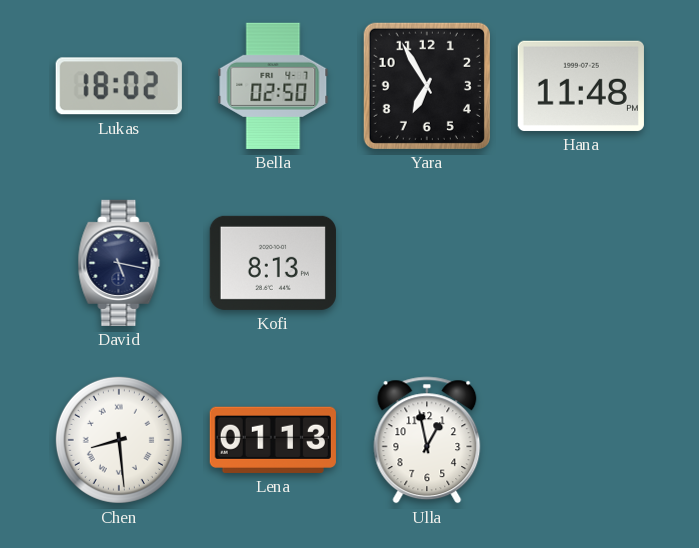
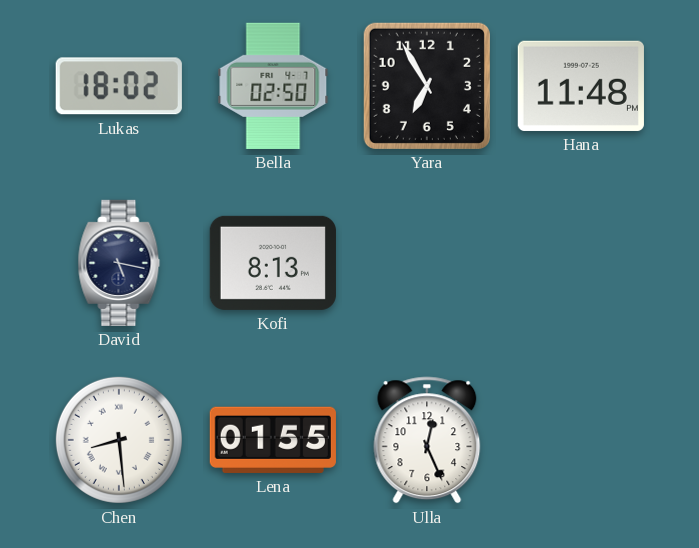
Lena: 01:13 -> 01:55 (273, 440)
Ulla: 12:58 -> 12:26 (427, 440)
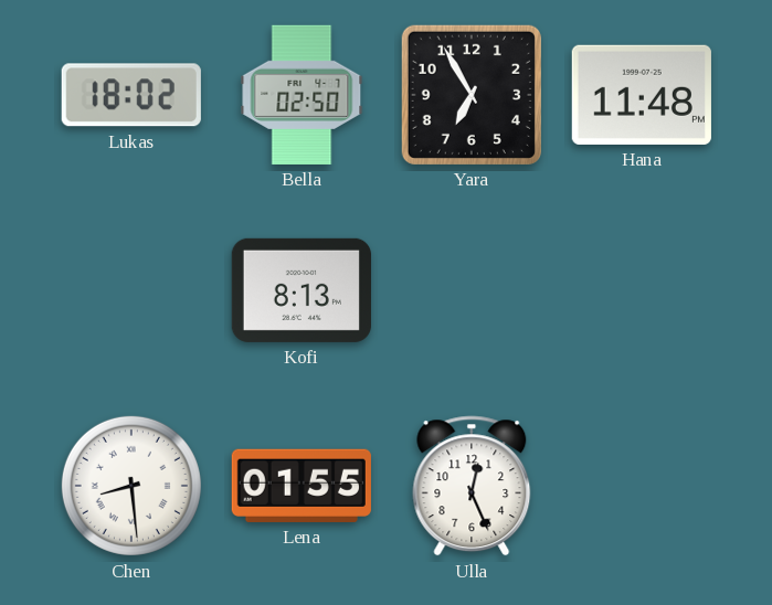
David: 5:17 -> none (119, 263)
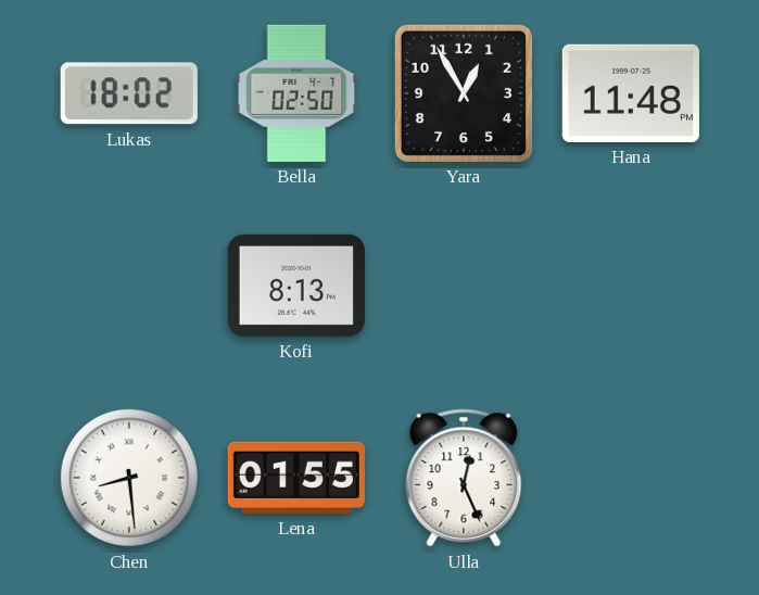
Yara: 6:55 -> 12:55 (464, 93)
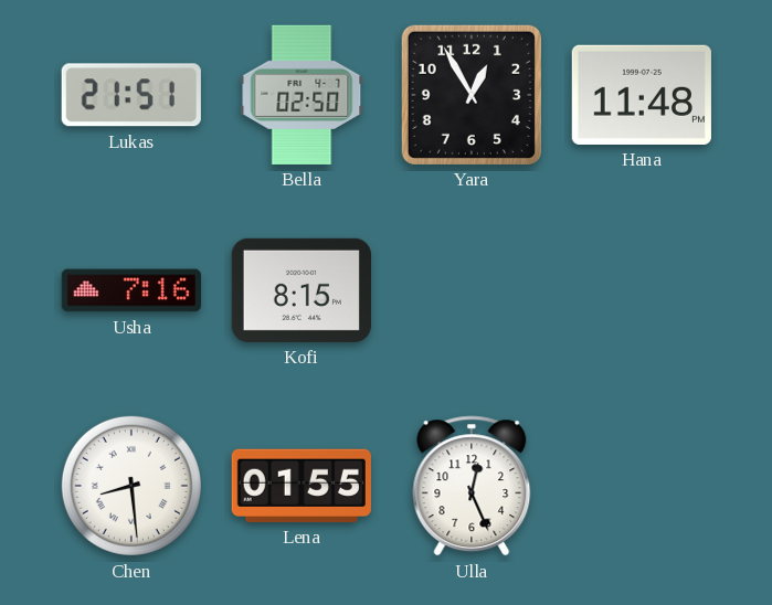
Lukas: 18:02 -> 21:51 (131, 95)
Usha: none -> 7:16 (131, 290)
Kofi: 8:13 -> 8:15 (302, 290)
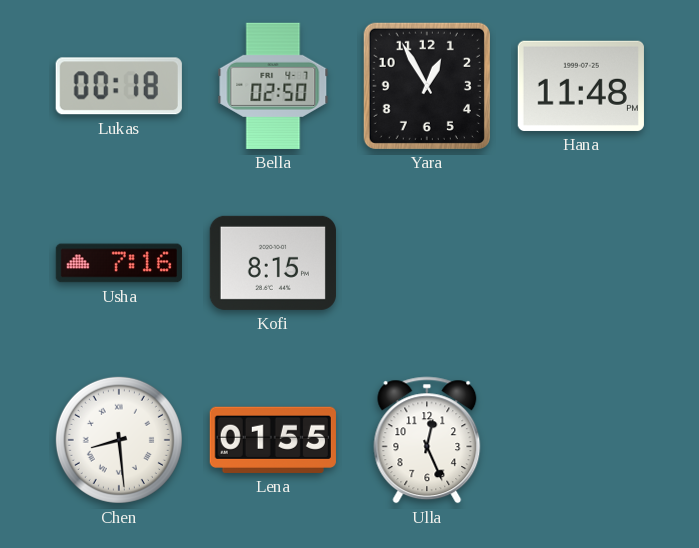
Lukas: 21:51 -> 00:18 (119, 86)
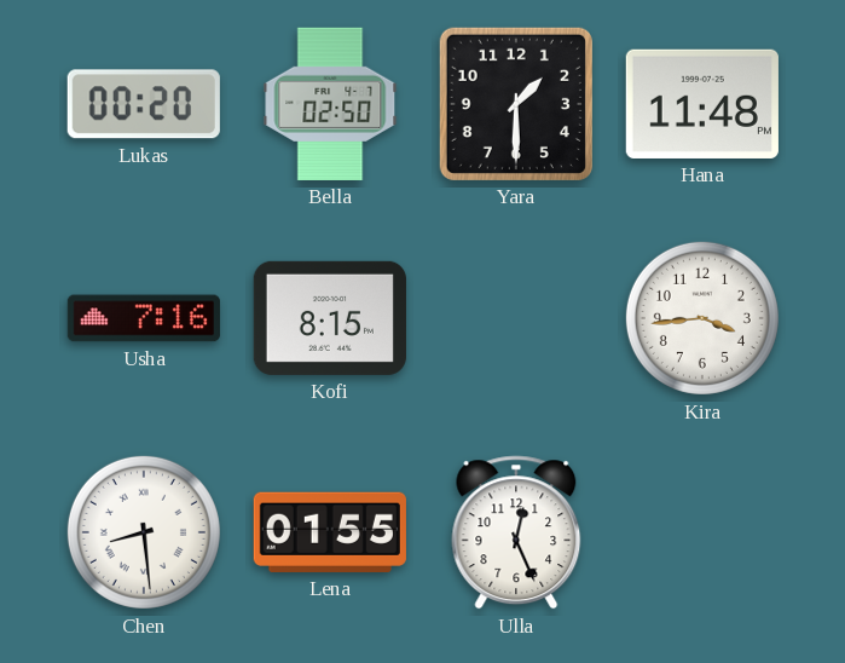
Lukas: 00:18 -> 00:20 (144, 104)
Yara: 12:55 -> 1:30 (516, 104)
Kira: none -> 3:44 (702, 318)
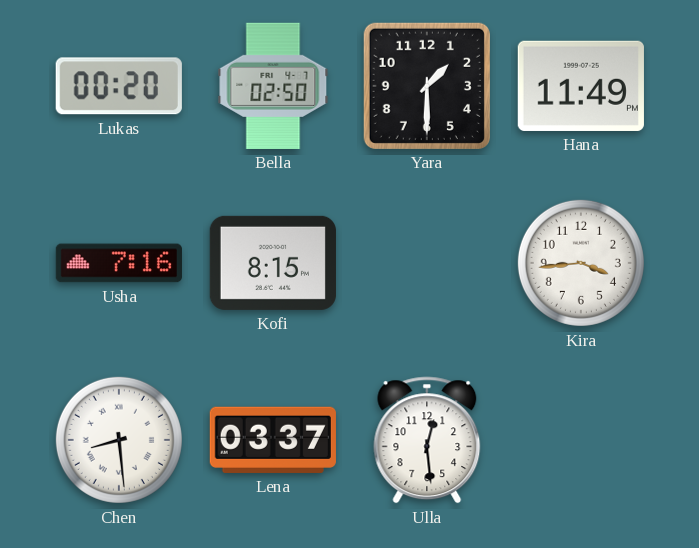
Hana: 11:48 -> 11:49 (581, 86)
Lena: 01:55 -> 03:37 (273, 440)
Ulla: 12:26 -> 12:29 (427, 440)
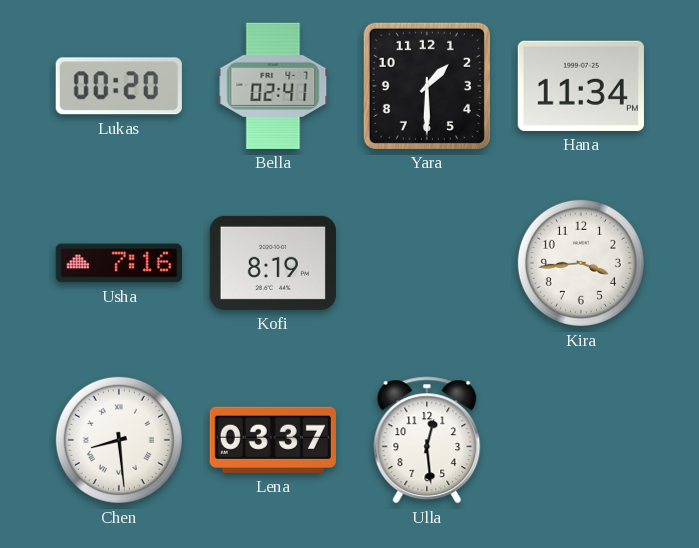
Bella: 02:50 -> 02:41 (273, 86)
Hana: 11:49 -> 11:34 (581, 86)
Kofi: 8:15 -> 8:19 (273, 263)
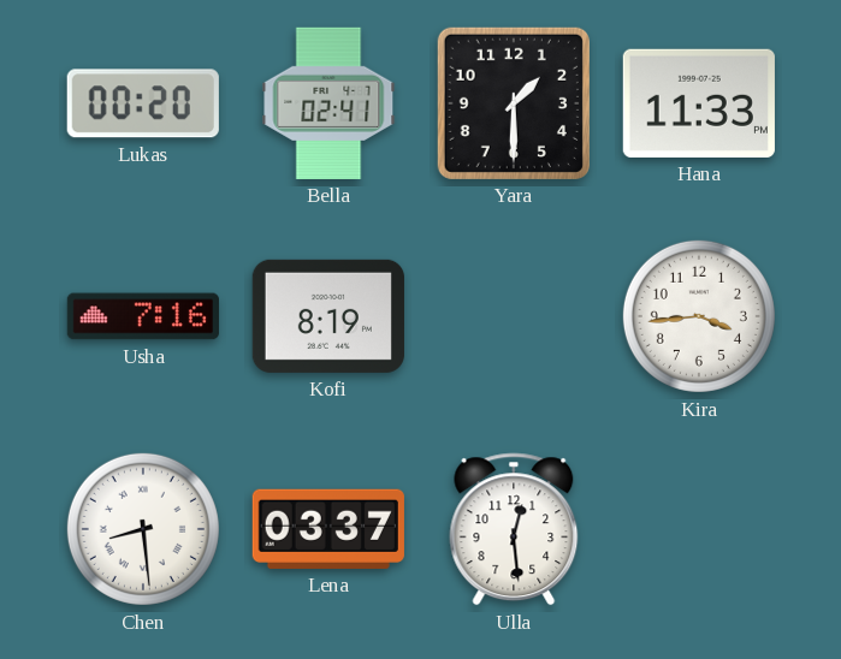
Hana: 11:34 -> 11:33 (699, 103)
